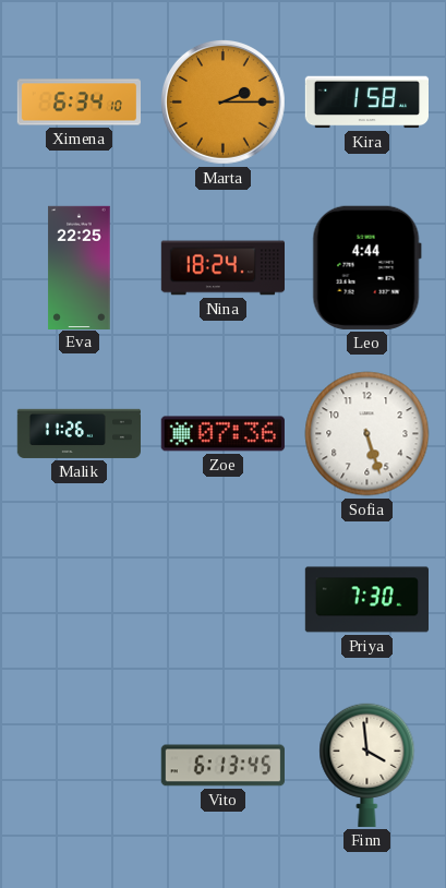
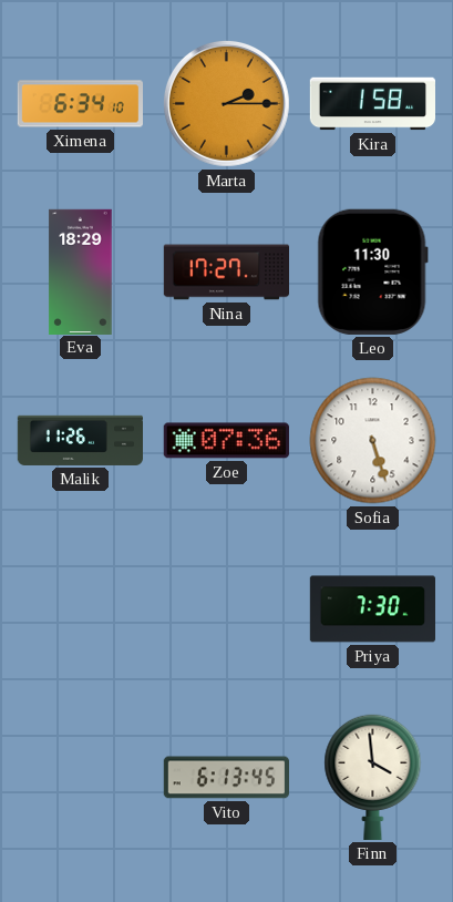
Eva: 22:25 -> 18:29 (81, 271)
Nina: 18:24 -> 17:27 (226, 273)
Leo: 4:44 -> 11:30 (372, 271)
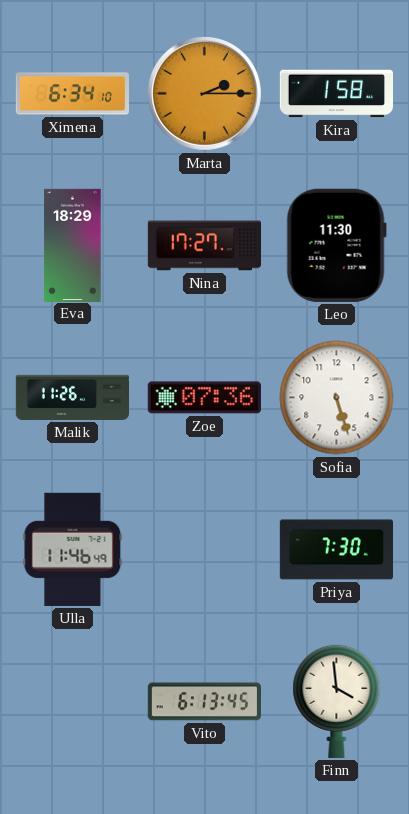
Ulla: none -> 11:46 (73, 549)
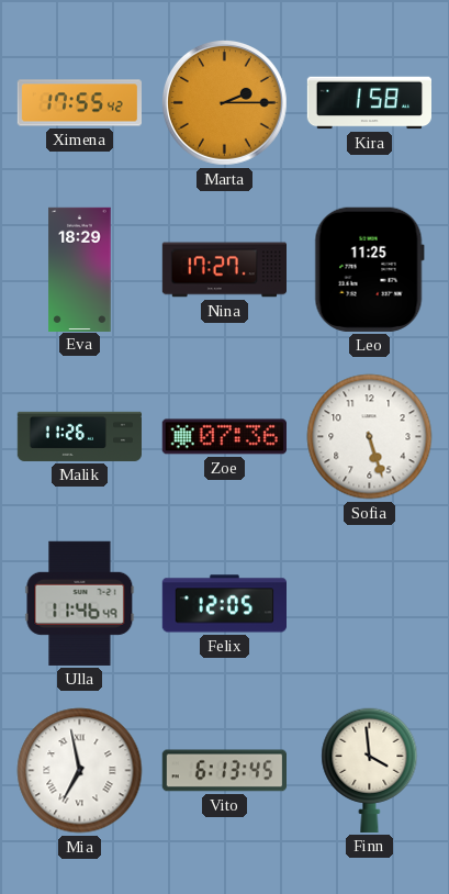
Ximena: 6:34 -> 17:55 (79, 103)
Leo: 11:30 -> 11:25 (369, 269)
Felix: none -> 12:05 (224, 604)
Priya: 7:30 -> none (336, 550)
Mia: none -> 6:58 (80, 771)
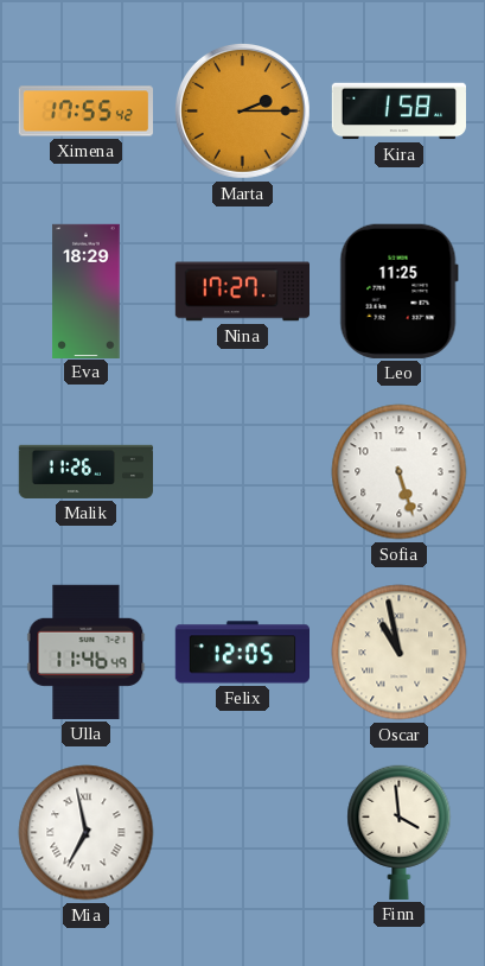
Zoe: 07:36 -> none (224, 437)
Oscar: none -> 10:58 (400, 653)
Vito: 6:13 -> none (224, 771)
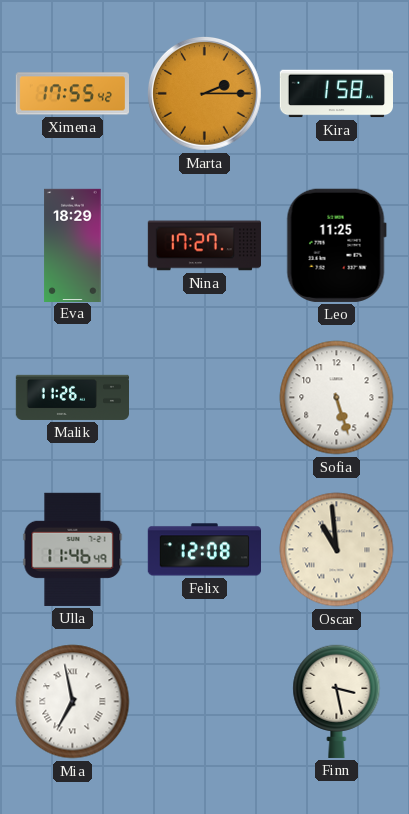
Felix: 12:05 -> 12:08 (204, 550)
Oscar: 10:58 -> 10:59 (337, 550)
Finn: 3:59 -> 3:28 (337, 701)
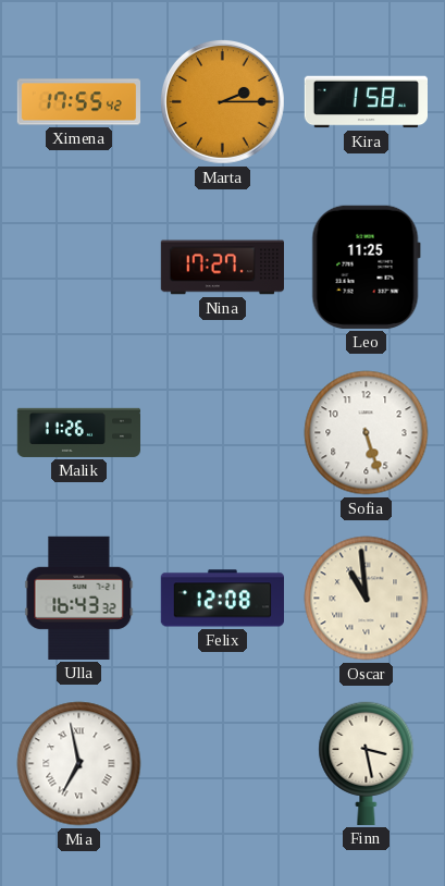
Eva: 18:29 -> none (73, 245)
Ulla: 11:46 -> 16:43 (79, 598)
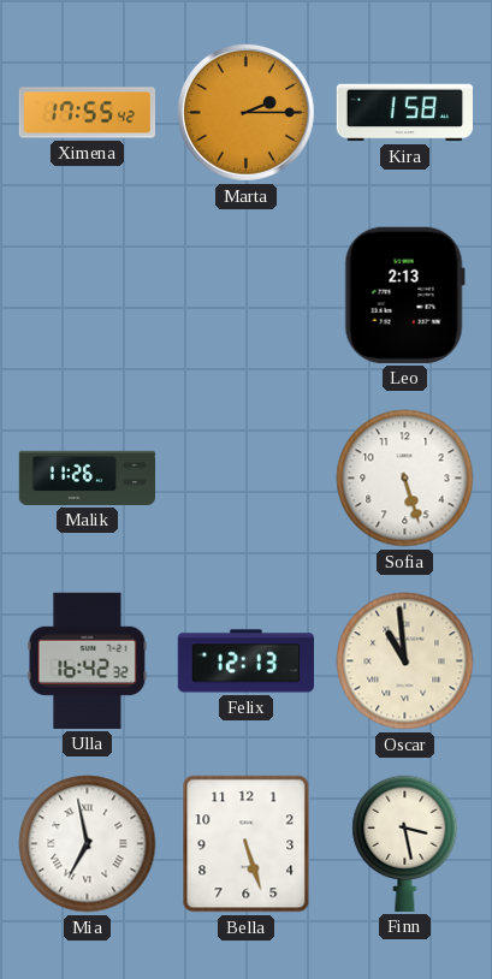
Nina: 17:27 -> none (222, 268)
Leo: 11:25 -> 2:13 (404, 295)
Ulla: 16:43 -> 16:42 (88, 660)
Felix: 12:08 -> 12:13 (245, 661)
Bella: none -> 5:27 (247, 844)
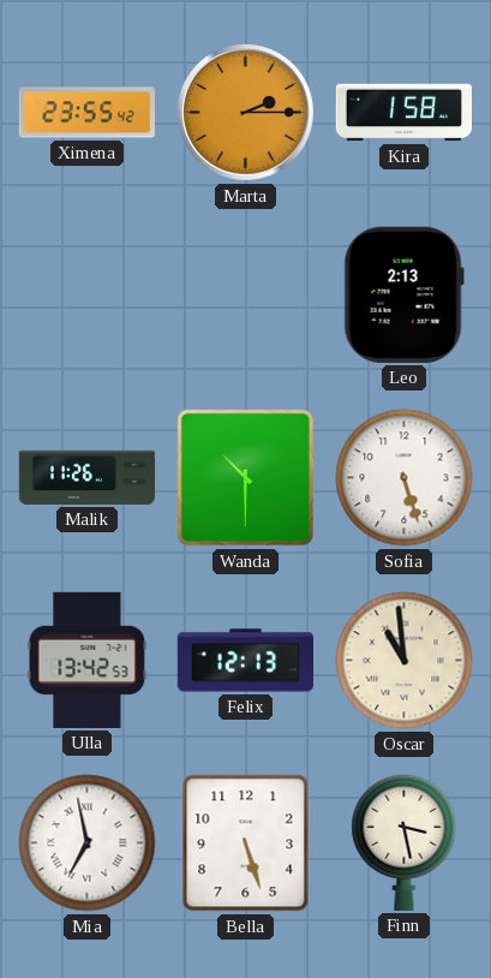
Ximena: 17:55 -> 23:55 (86, 113)
Wanda: none -> 10:30 (245, 477)
Ulla: 16:42 -> 13:42 (88, 660)
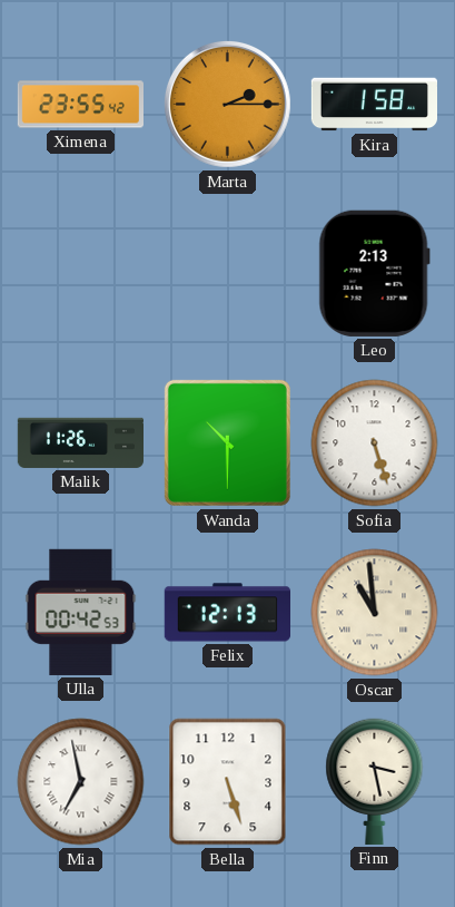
Ulla: 13:42 -> 00:42 (81, 612)
